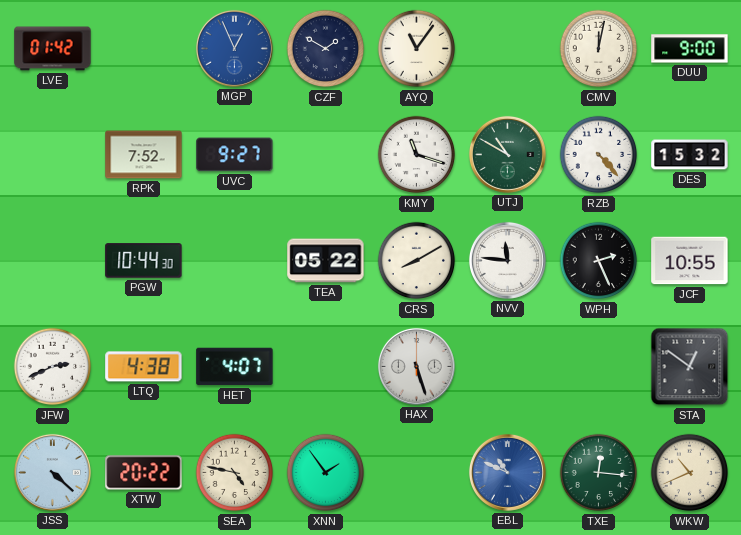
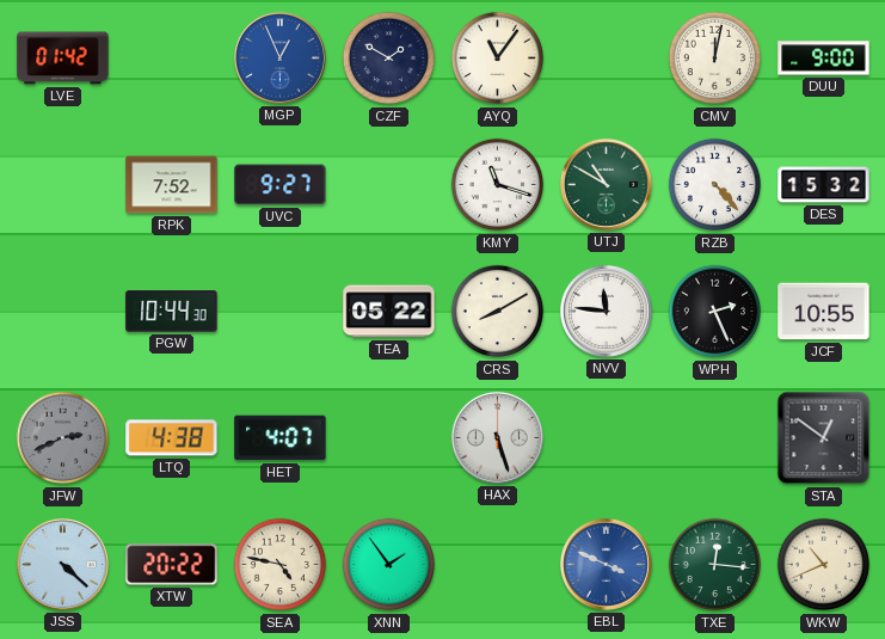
JFW dial: white -> grey (63, 438)
EBL: 10:49 -> 3:49 (606, 564)
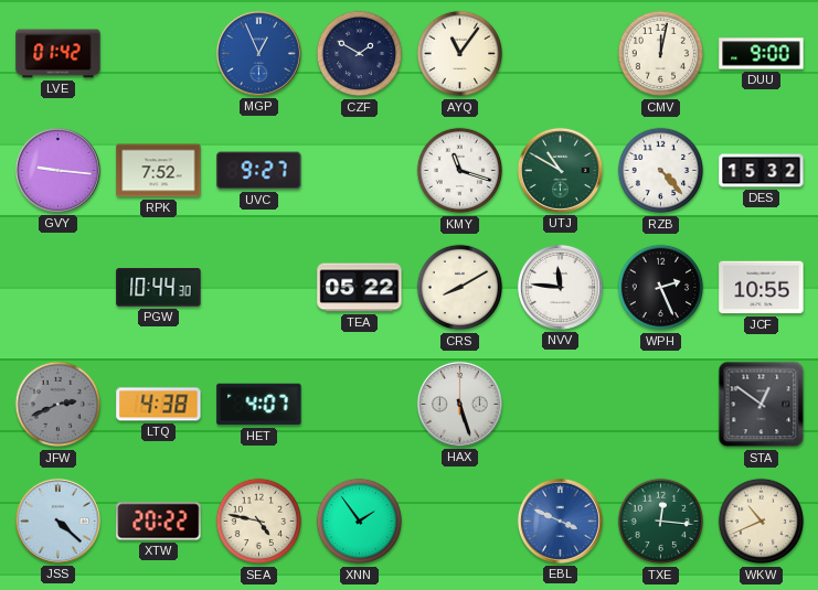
GVY: none -> 9:16 (57, 170)
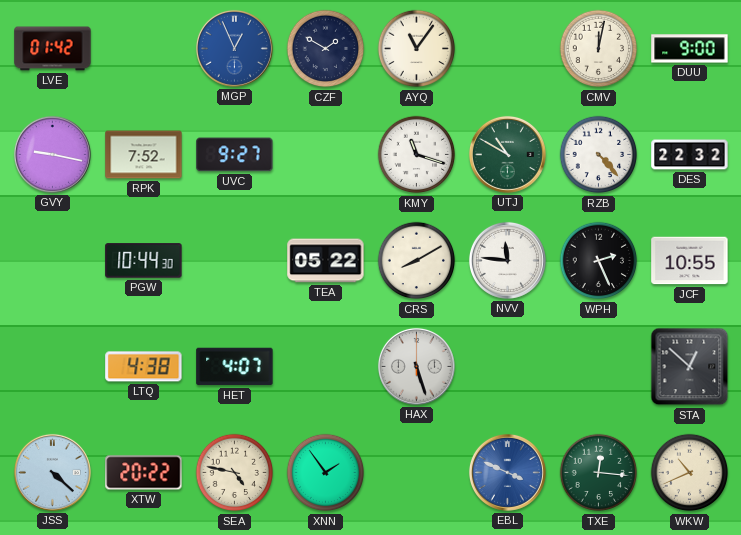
GVY: 9:16 -> 9:17 (52, 154)
DES: 15:32 -> 22:32 (690, 155)
JFW: 2:41 -> none (59, 405)
STA: 12:51 -> 12:52 (690, 367)
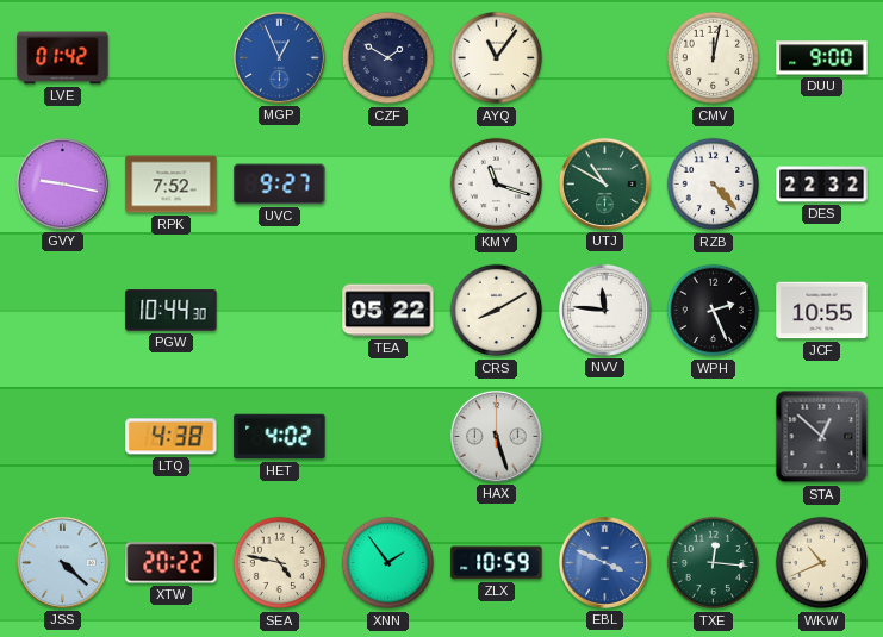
HET: 4:07 -> 4:02 (280, 437)
ZLX: none -> 10:59 (497, 563)
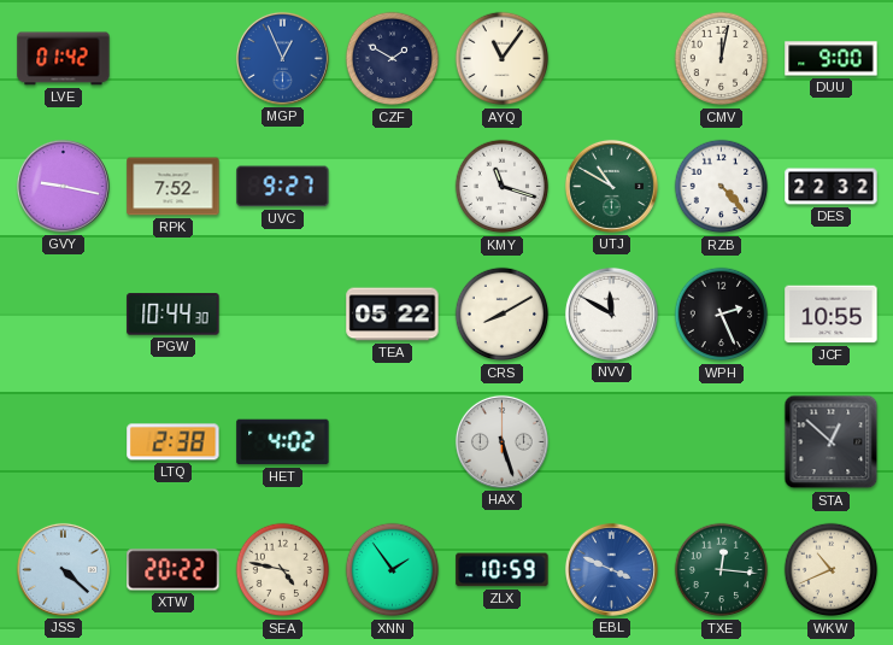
NVV: 11:46 -> 11:50 (611, 313)
LTQ: 4:38 -> 2:38 (174, 442)
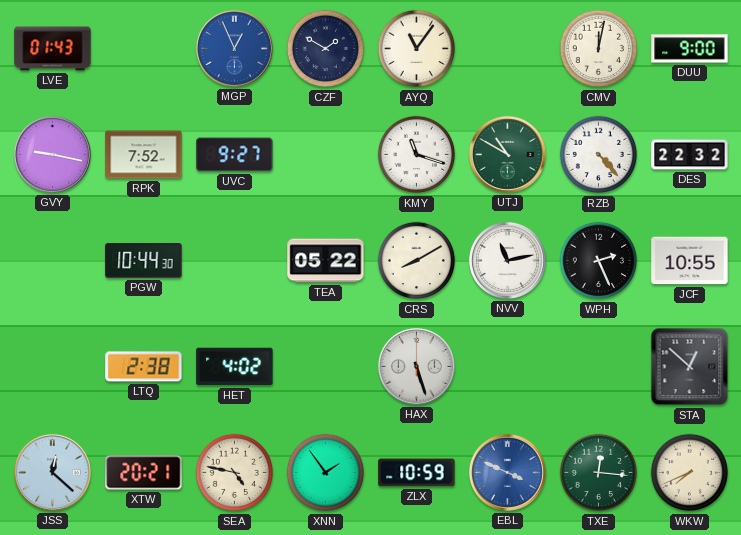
LVE: 01:42 -> 01:43 (53, 49)
NVV: 11:50 -> 11:13 (507, 260)
JSS: 4:22 -> 12:22 (52, 472)
XTW: 20:22 -> 20:21 (144, 473)
WKW: 10:41 -> 7:41 (690, 473)
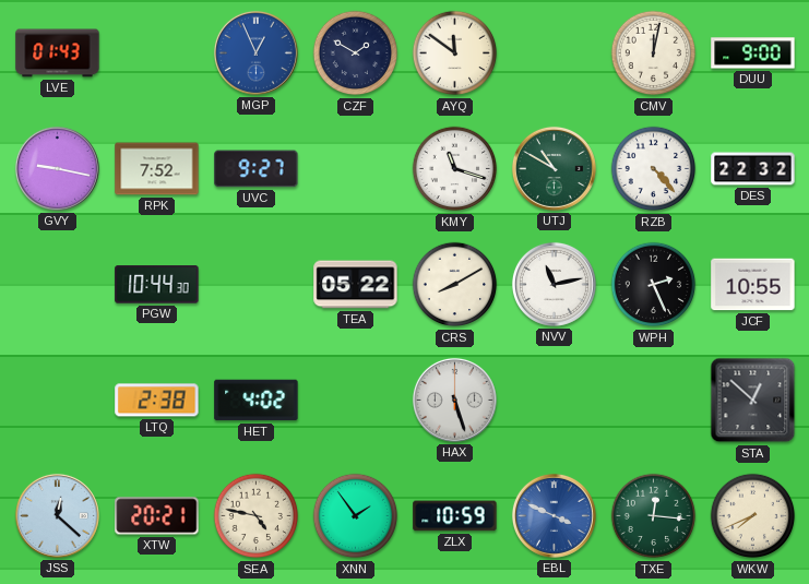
AYQ: 11:06 -> 11:51 (455, 53)
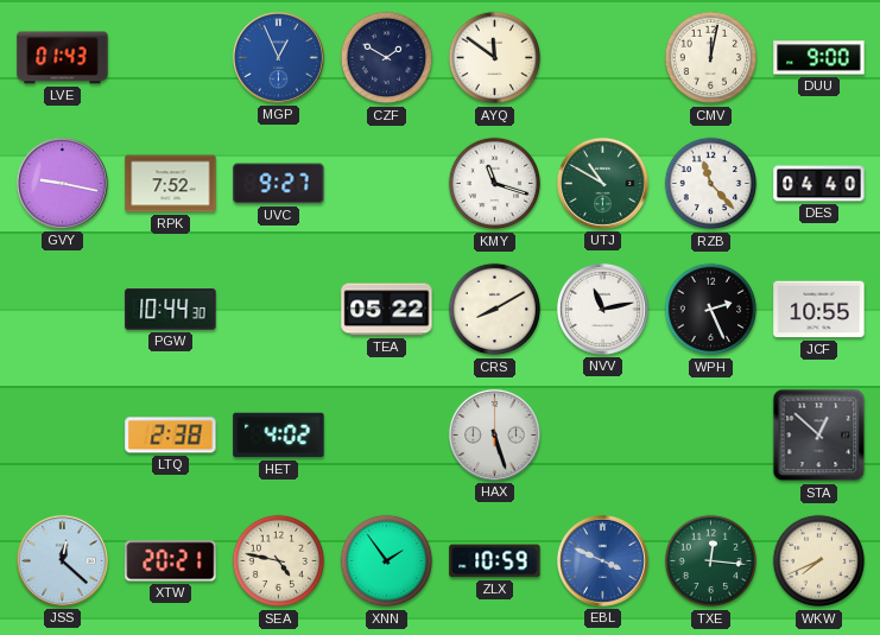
RZB: 4:23 -> 11:23 (711, 184)
DES: 22:32 -> 04:40 (819, 184)
